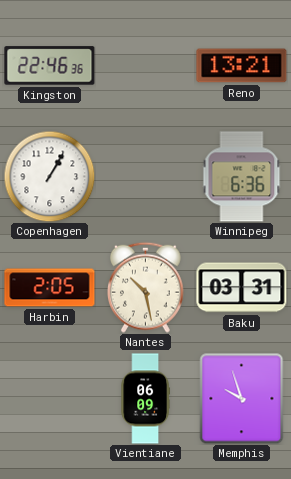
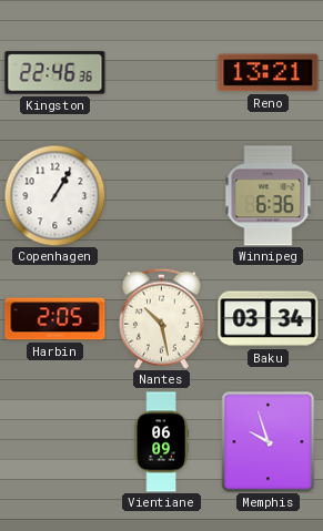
Baku: 03:31 -> 03:34 (269, 319)
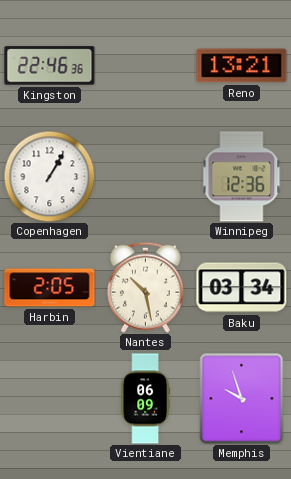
Winnipeg: 6:36 -> 12:36 (242, 177)
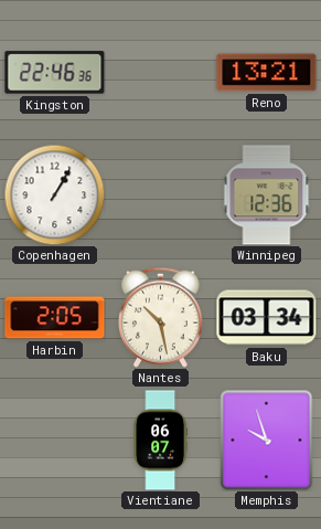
Vientiane: 06:09 -> 06:07 (160, 441)
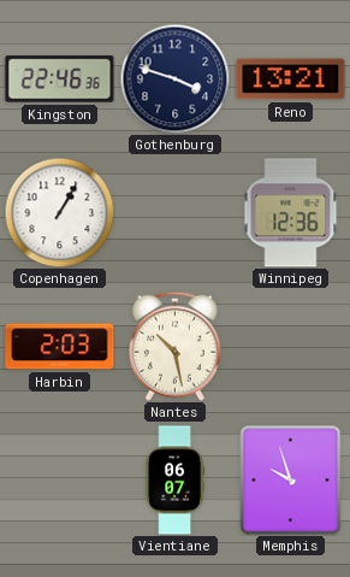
Gothenburg: none -> 3:48 (174, 78)
Harbin: 2:05 -> 2:03 (60, 347)
Baku: 03:34 -> none (267, 318)
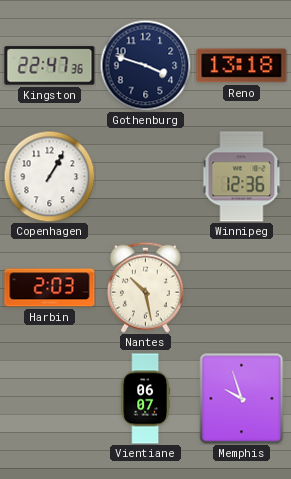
Kingston: 22:46 -> 22:47 (50, 66)
Reno: 13:21 -> 13:18 (242, 66)
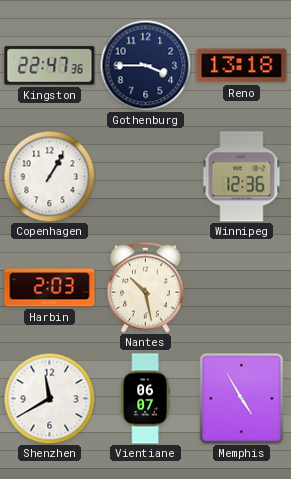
Gothenburg: 3:48 -> 3:45 (145, 65)
Shenzhen: none -> 11:40 (49, 398)
Memphis: 9:57 -> 4:55 (242, 399)
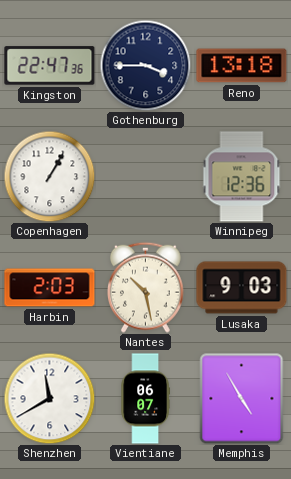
Lusaka: none -> 9:03 (242, 288)
